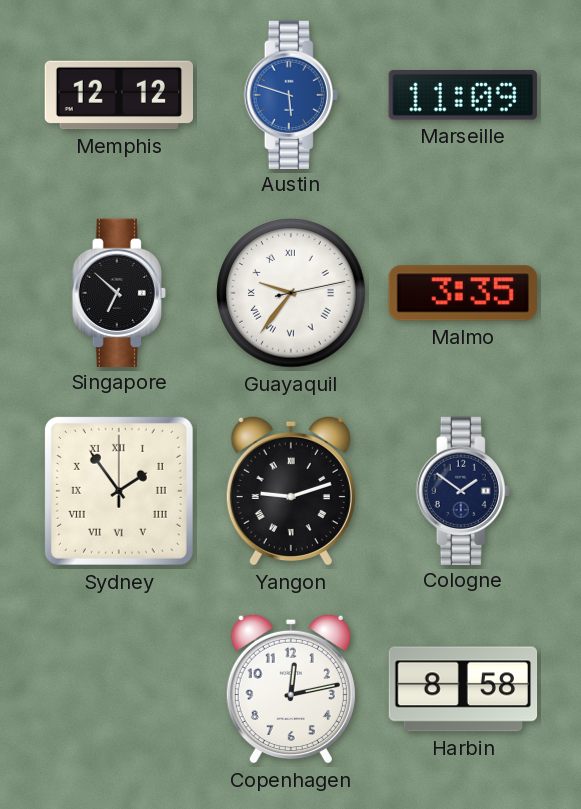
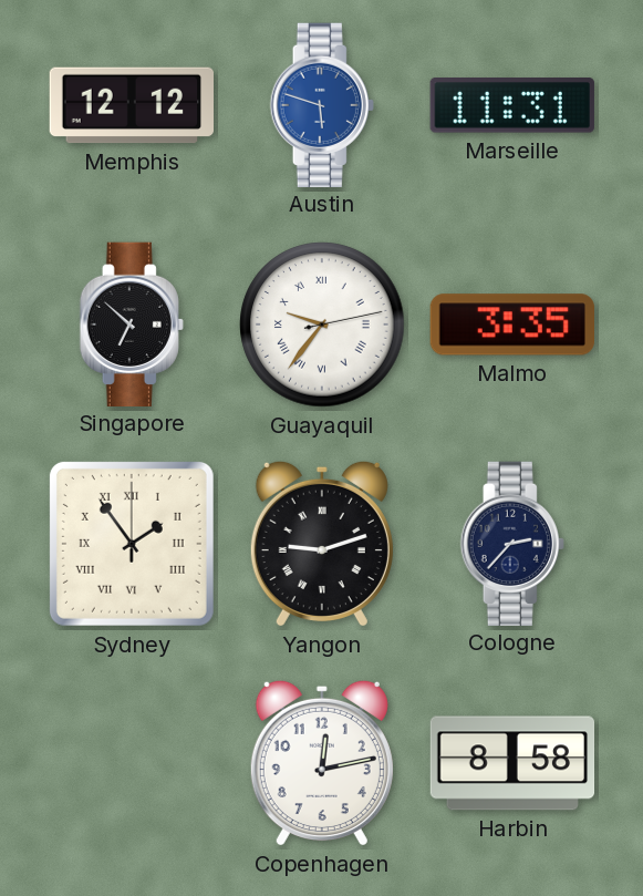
Marseille: 11:09 -> 11:31 (512, 106)
Cologne: 1:51 -> 2:37 (512, 543)
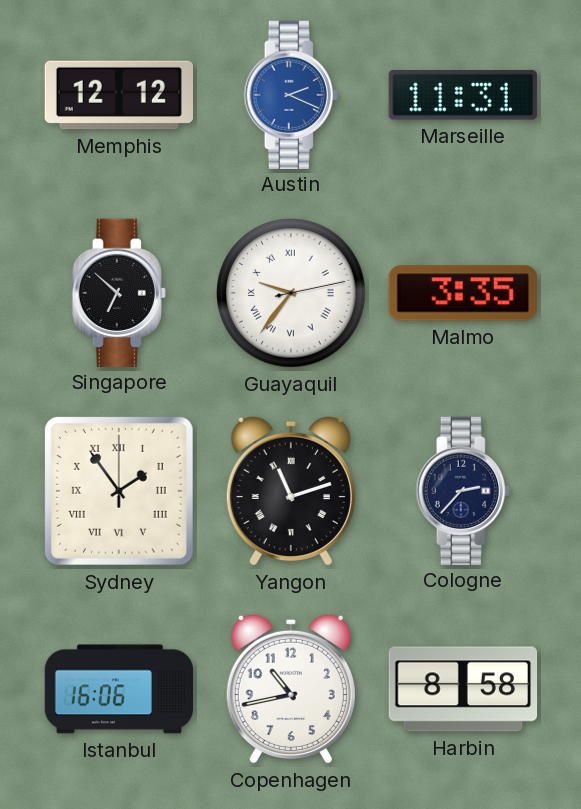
Austin: 5:48 -> 2:19 (291, 94)
Yangon: 9:12 -> 11:12 (291, 491)
Istanbul: none -> 16:06 (119, 689)
Copenhagen: 12:13 -> 10:43 (291, 689)
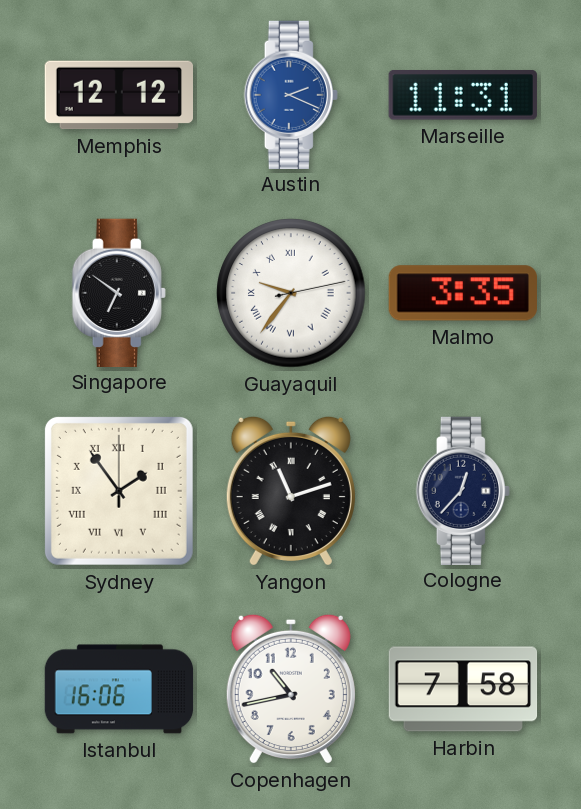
Singapore: 6:52 -> 6:51 (119, 292)
Cologne: 2:37 -> 12:37 (463, 490)
Harbin: 8:58 -> 7:58 (463, 689)
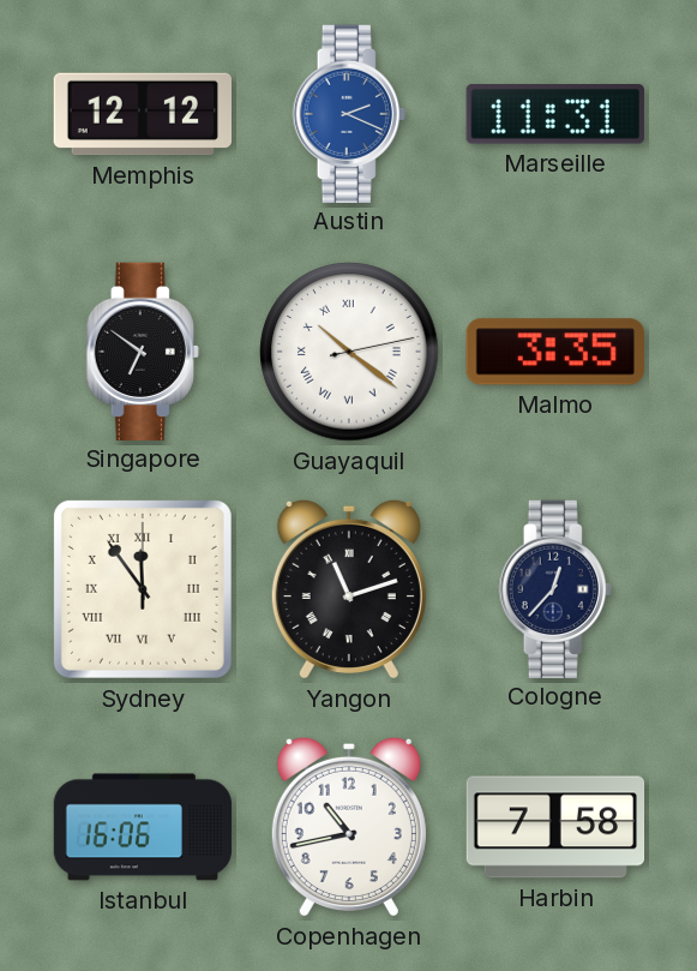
Guayaquil: 9:36 -> 10:21 (349, 352)
Sydney: 1:54 -> 11:54 (143, 589)
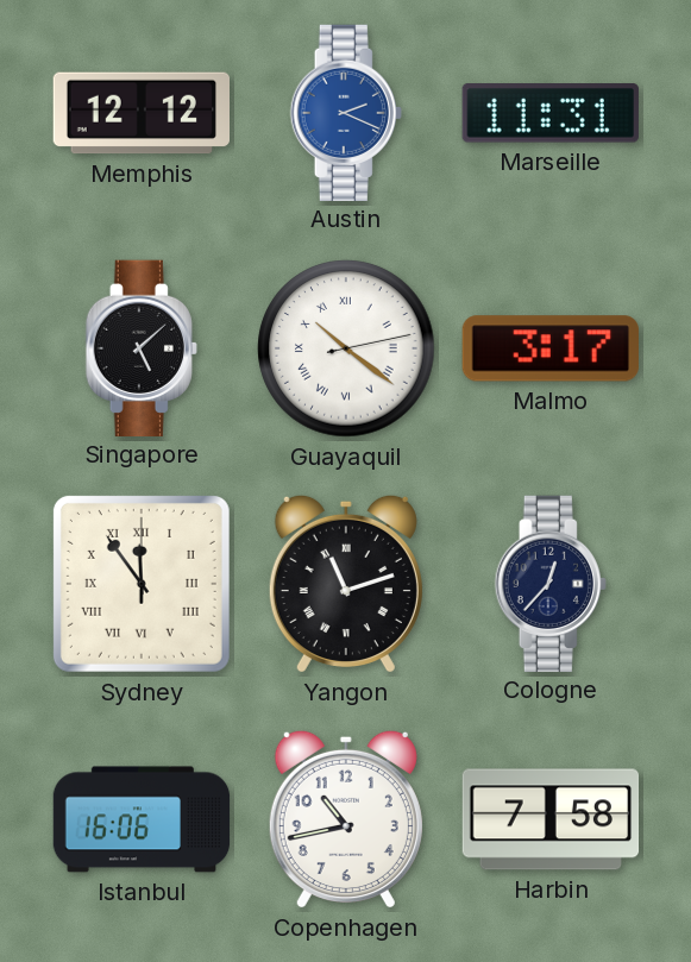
Singapore: 6:51 -> 5:08 (142, 347)
Malmo: 3:35 -> 3:17 (551, 348)
